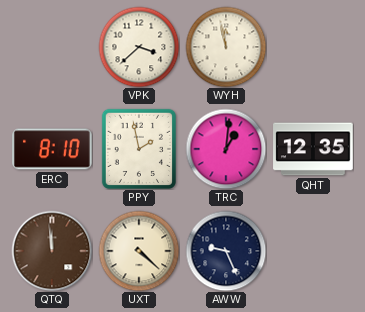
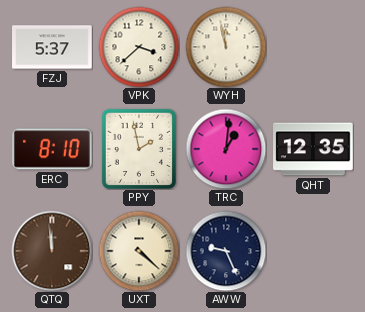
FZJ: none -> 5:37 (52, 47)
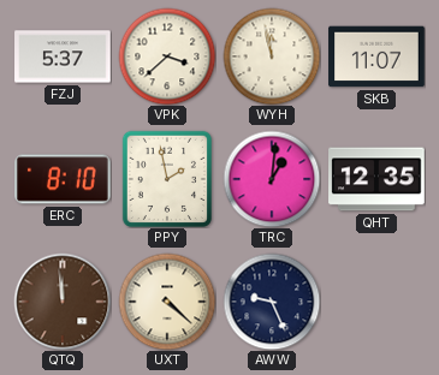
SKB: none -> 11:07 (376, 56)
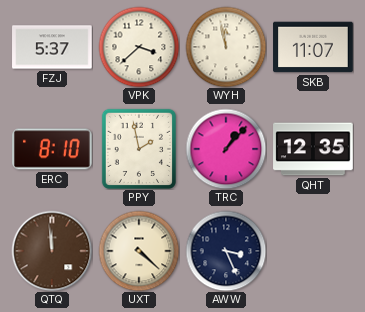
TRC: 1:01 -> 1:07 (226, 149)
AWW: 9:26 -> 3:26 (226, 251)
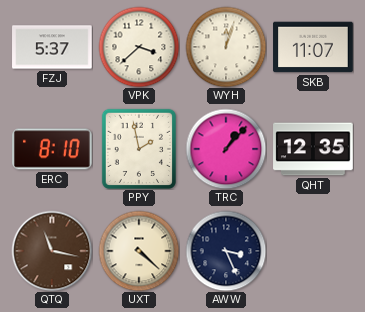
WYH: 11:58 -> 12:03 (226, 47)
QTQ: 11:59 -> 11:17 (52, 251)
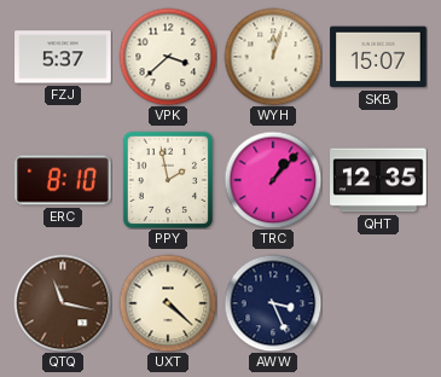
SKB: 11:07 -> 15:07 (378, 57)
